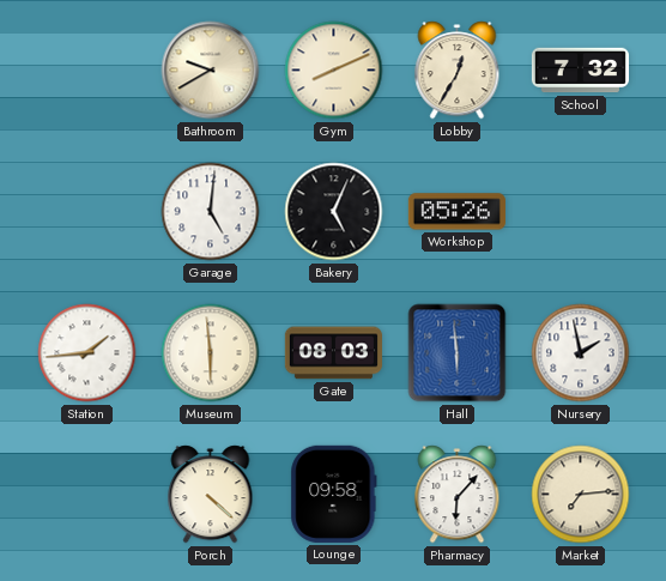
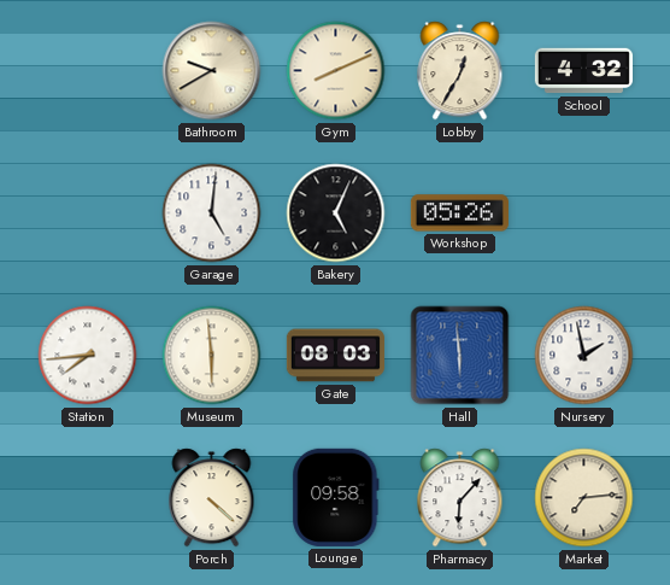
School: 7:32 -> 4:32 (583, 71)
Station: 1:44 -> 7:44 (88, 356)
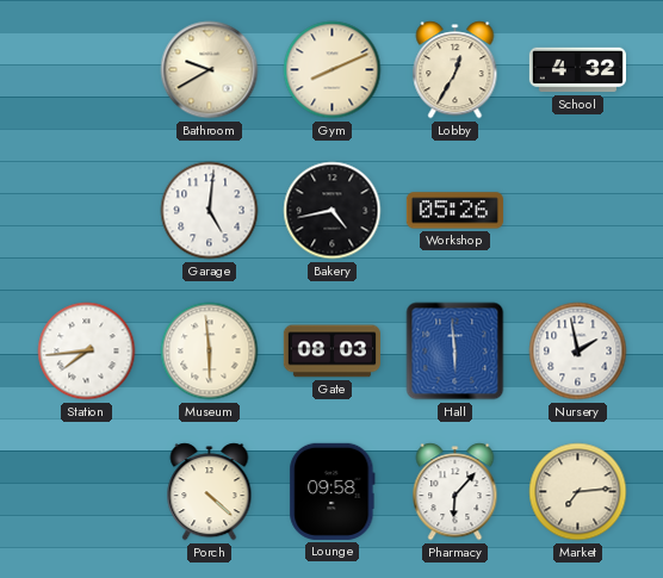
Bakery: 5:04 -> 4:43 (333, 211)
